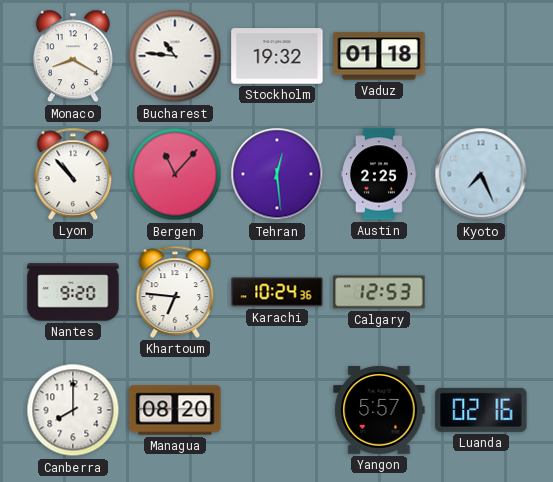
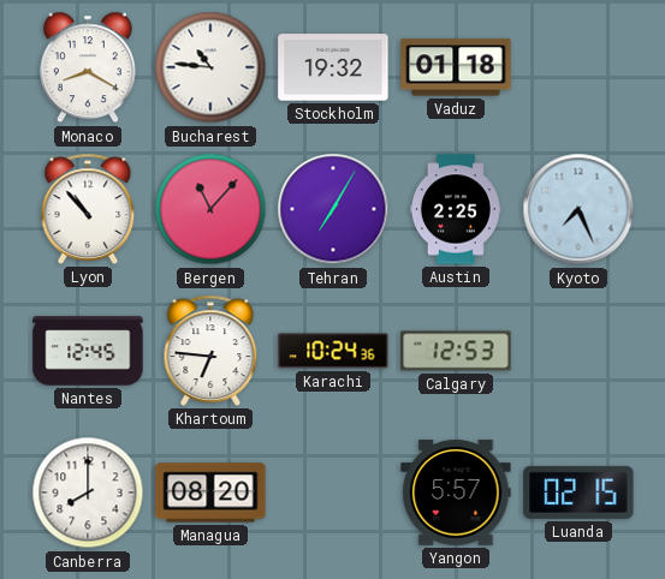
Tehran: 12:29 -> 7:05 (333, 209)
Nantes: 9:20 -> 12:45 (88, 351)
Luanda: 02:16 -> 02:15 (578, 493)
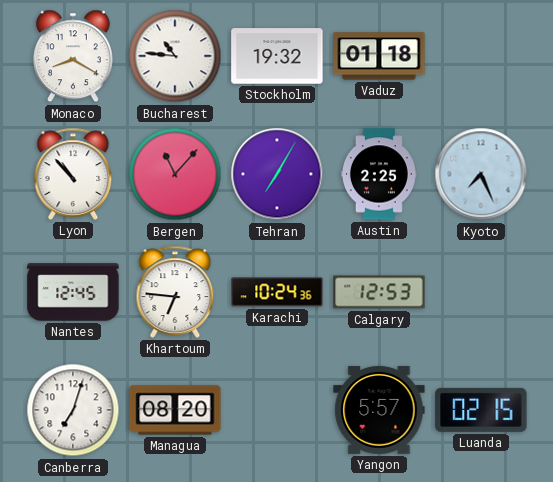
Canberra: 8:00 -> 7:03 (73, 410)
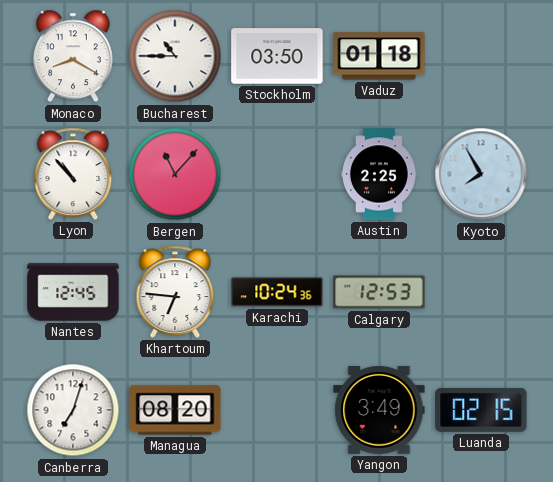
Bucharest: 10:46 -> 10:45 (175, 56)
Stockholm: 19:32 -> 03:50 (277, 56)
Tehran: 7:05 -> none (277, 174)
Kyoto: 7:26 -> 7:55 (481, 174)
Yangon: 5:57 -> 3:49 (379, 410)
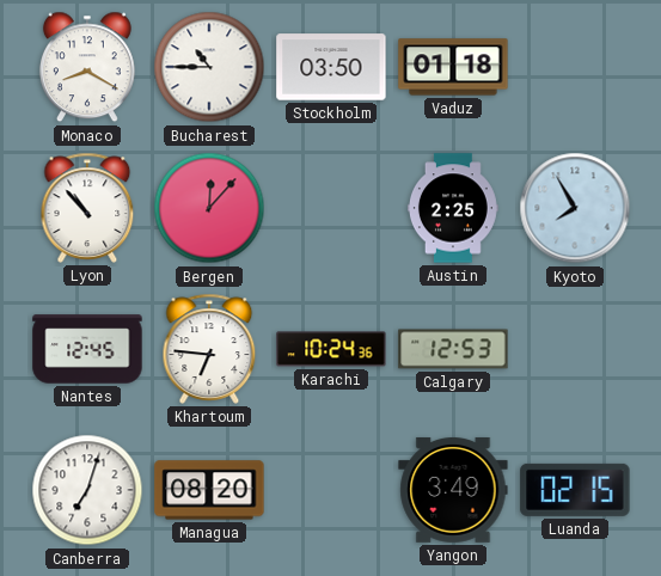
Bergen: 11:07 -> 12:07 (209, 208)
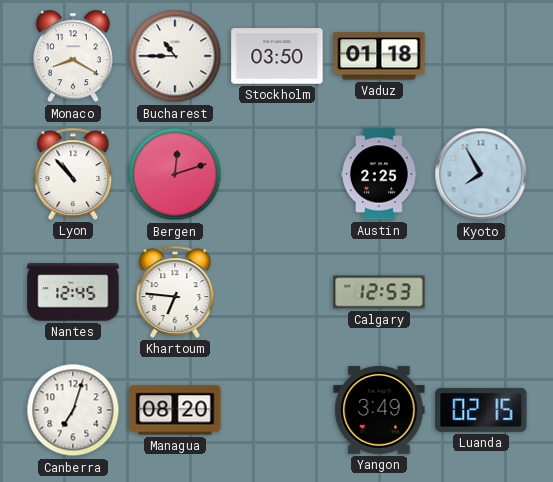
Bergen: 12:07 -> 12:12 (175, 174)
Karachi: 10:24 -> none (331, 349)
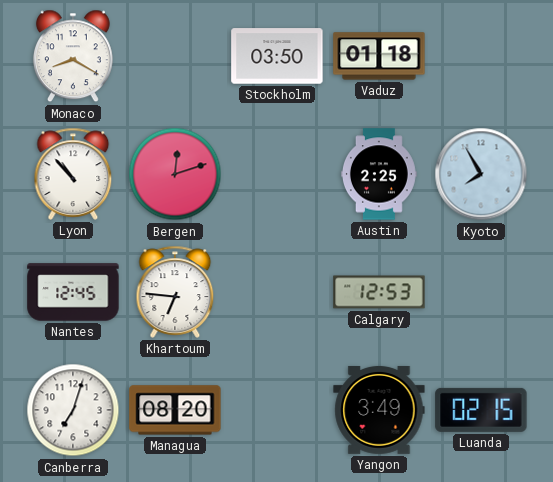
Bucharest: 10:45 -> none (175, 56)
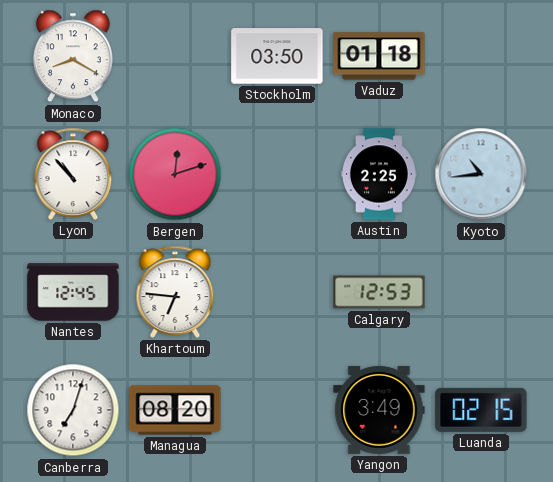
Kyoto: 7:55 -> 10:44 (481, 174)
